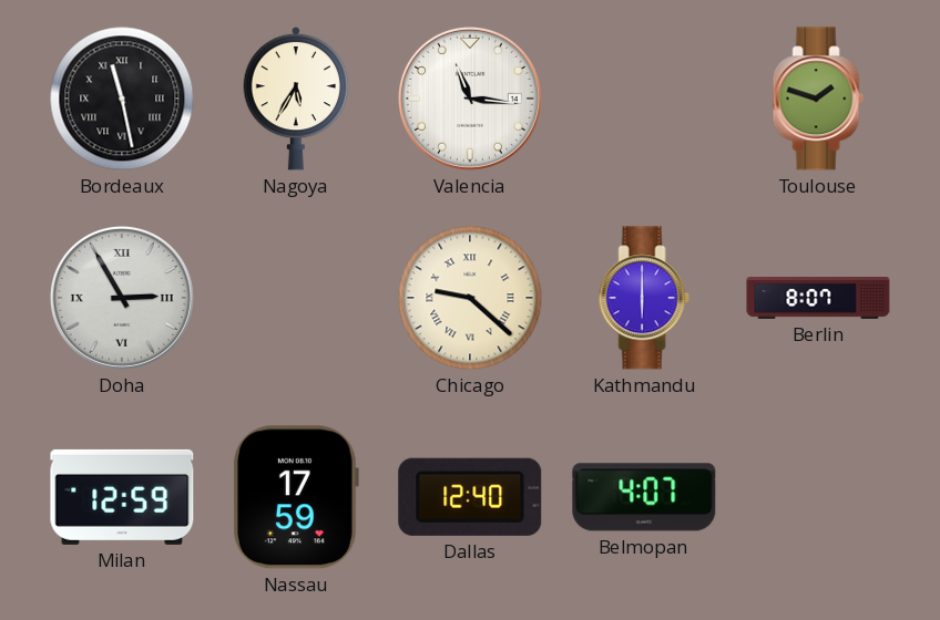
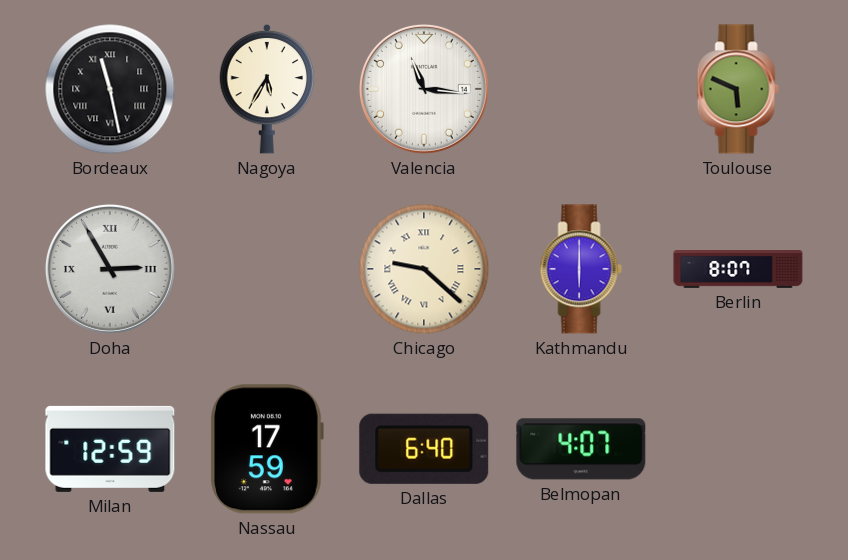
Toulouse: 1:48 -> 5:49 (738, 89)
Dallas: 12:40 -> 6:40 (424, 449)
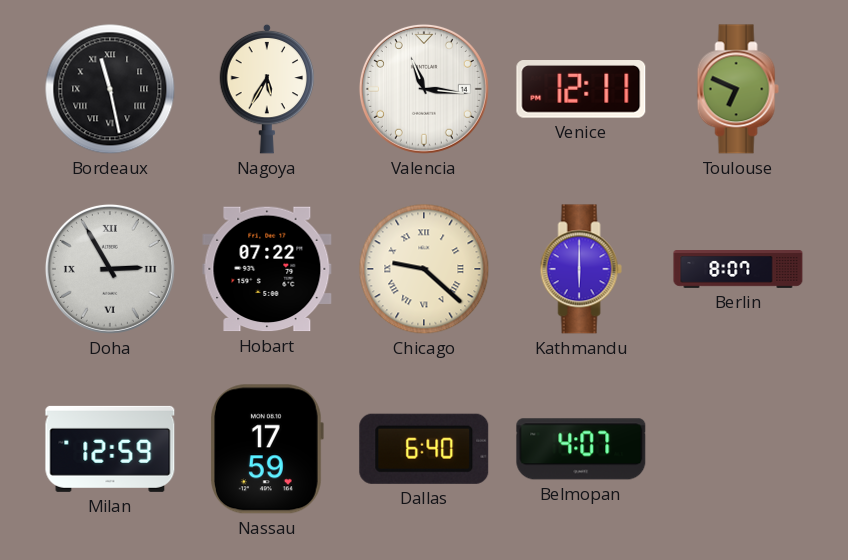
Venice: none -> 12:11 (581, 90)
Toulouse: 5:49 -> 6:49 (738, 89)
Hobart: none -> 07:22 (267, 269)
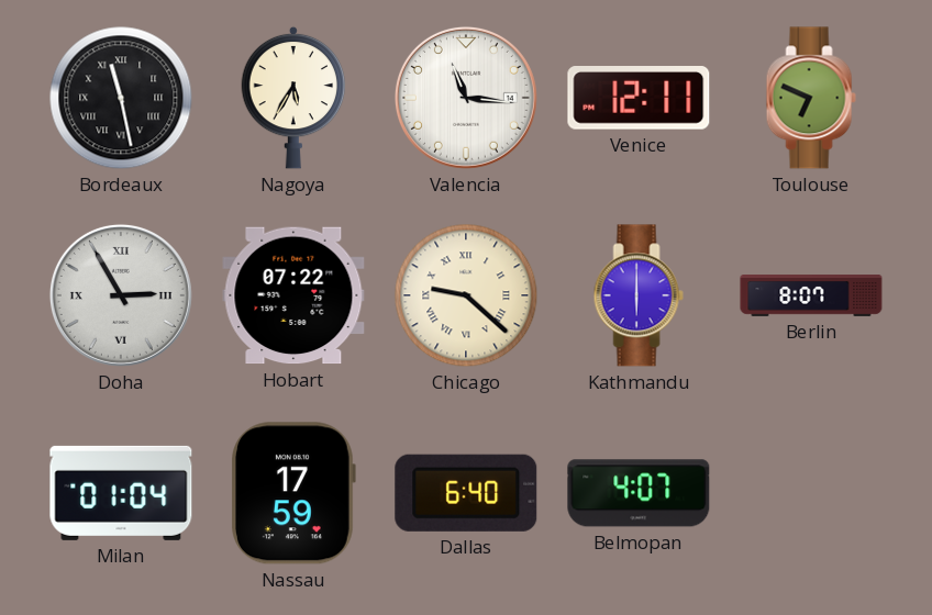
Milan: 12:59 -> 01:04 (121, 493)
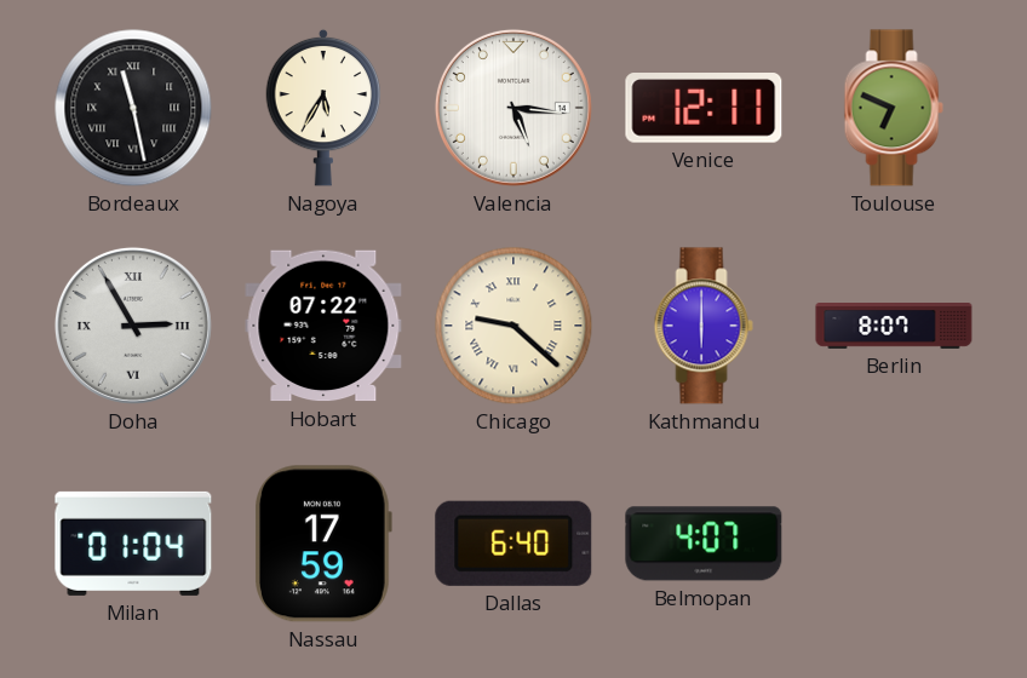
Valencia: 11:16 -> 5:16 (513, 108)
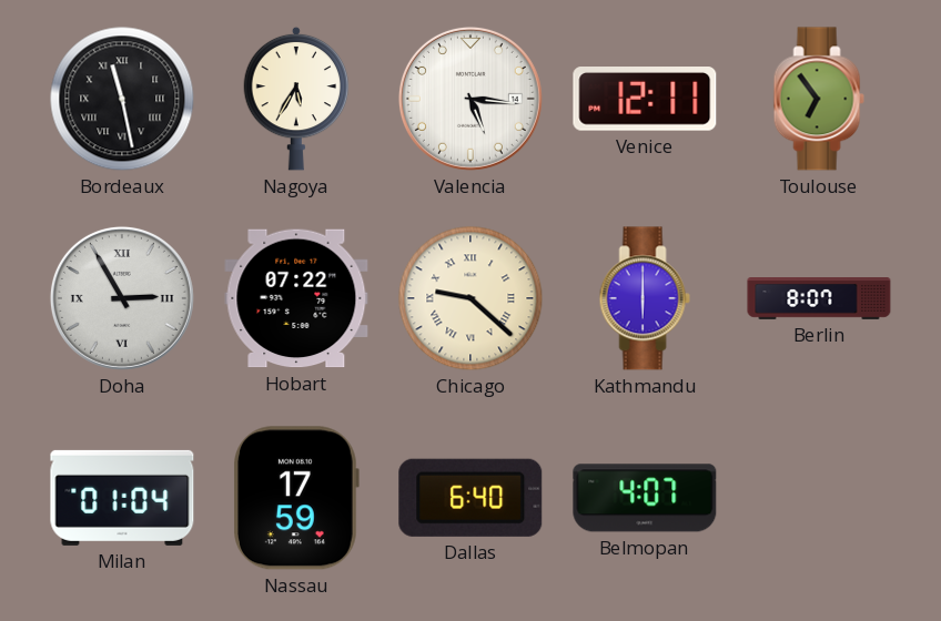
Toulouse: 6:49 -> 6:54 (819, 99)
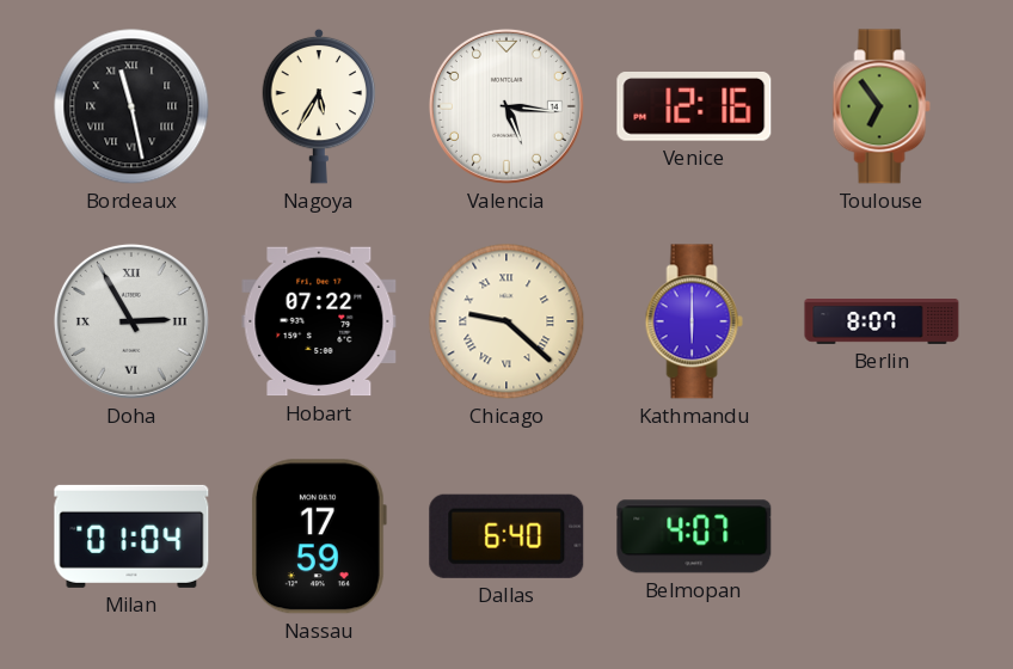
Venice: 12:11 -> 12:16 (694, 108)
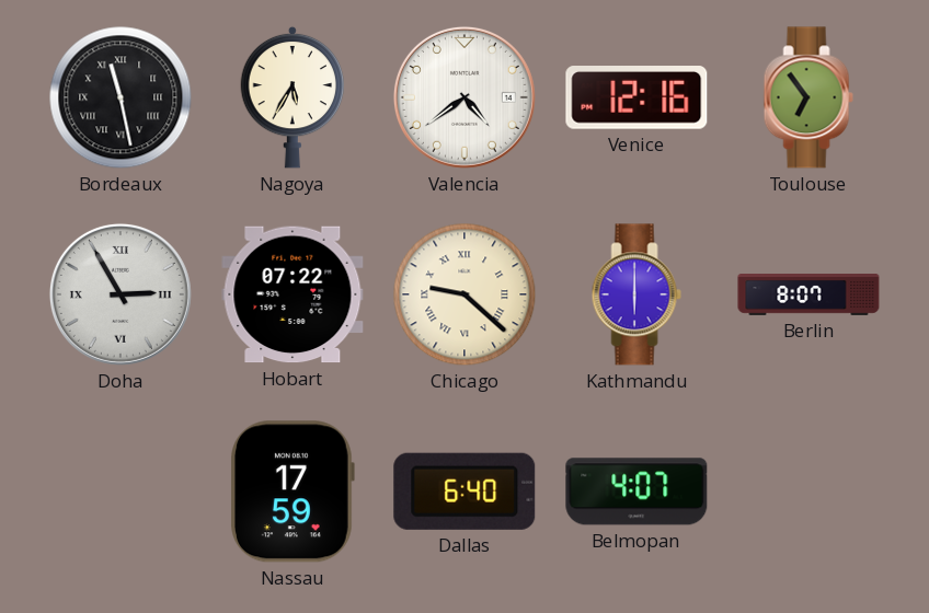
Valencia: 5:16 -> 4:39 (464, 97)
Milan: 01:04 -> none (131, 536)
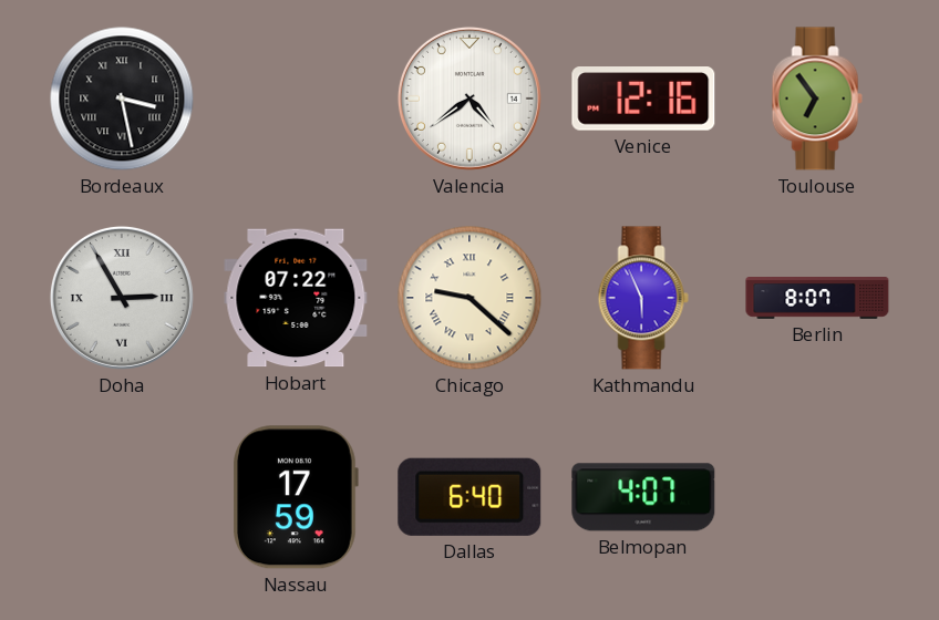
Bordeaux: 11:28 -> 3:28 (122, 99)
Nagoya: 5:35 -> none (293, 97)
Kathmandu: 6:00 -> 5:56 (643, 298)
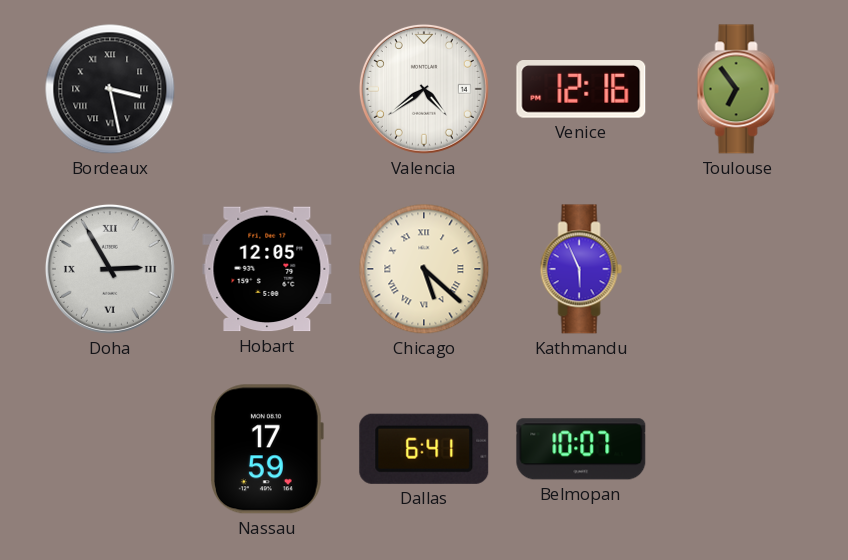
Hobart: 07:22 -> 12:05 (267, 269)
Chicago: 9:22 -> 5:22 (424, 269)
Berlin: 8:07 -> none (817, 299)
Dallas: 6:40 -> 6:41 (424, 449)
Belmopan: 4:07 -> 10:07 (581, 449)
